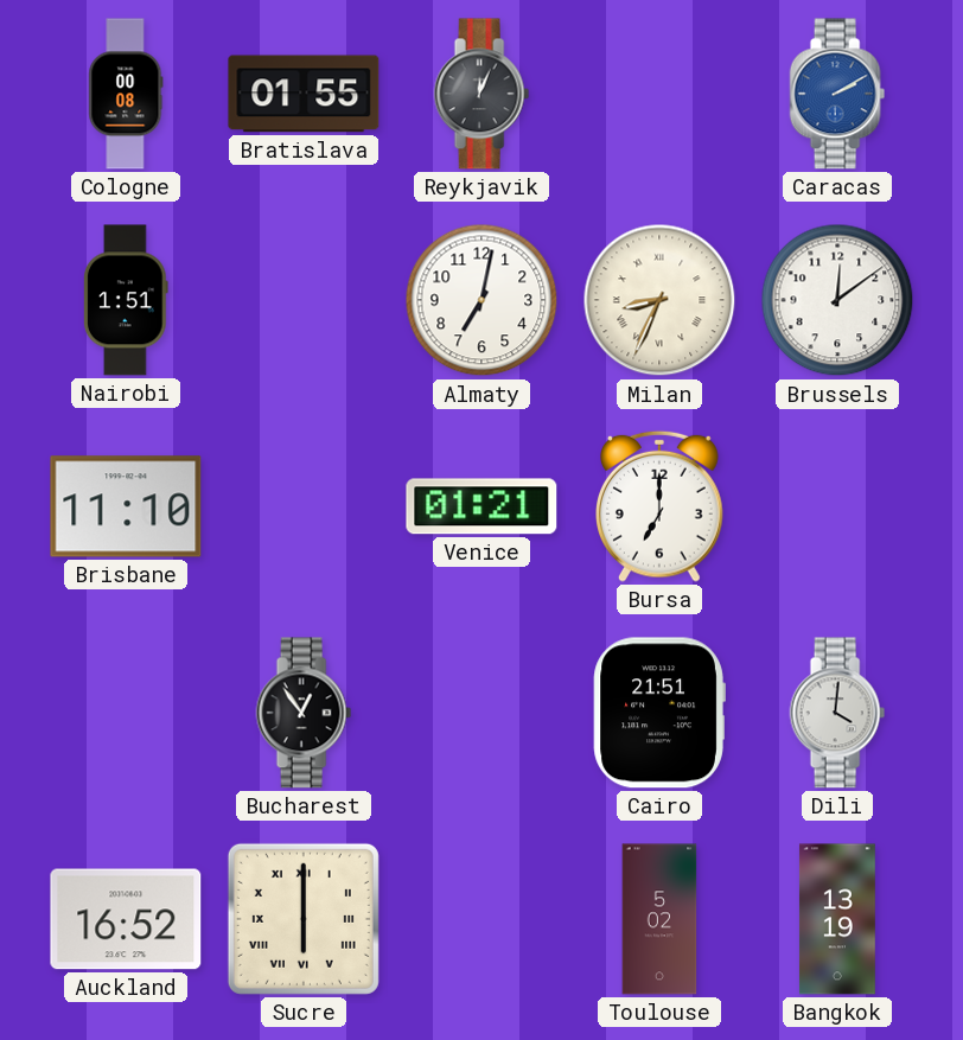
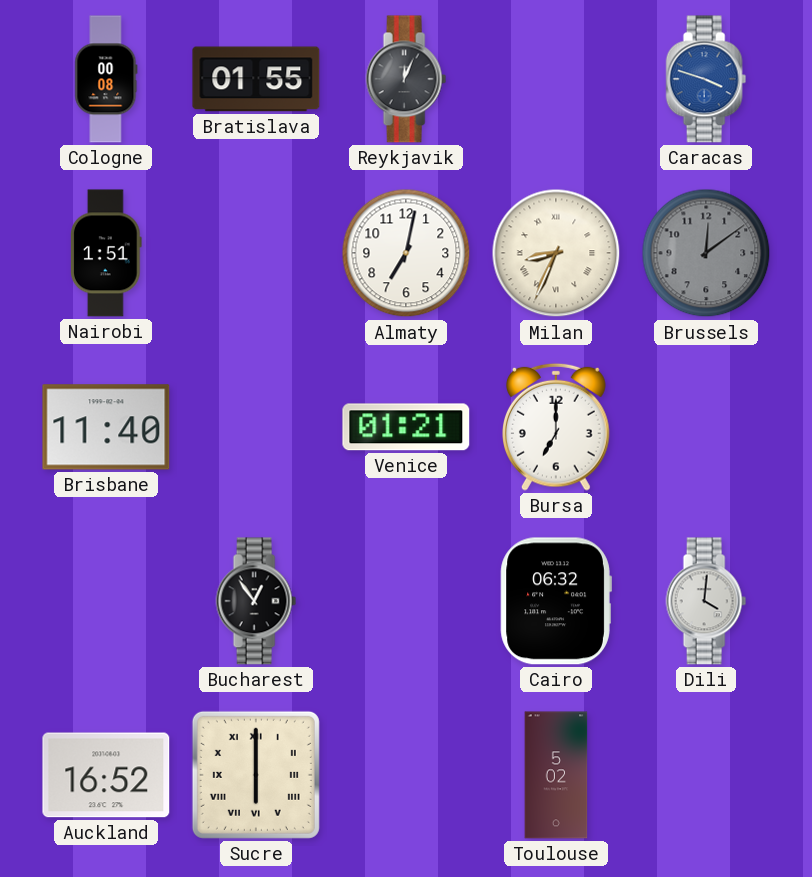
Caracas: 2:10 -> 3:48 (706, 79)
Brussels dial: white -> grey (706, 253)
Brisbane: 11:10 -> 11:40 (106, 427)
Cairo: 21:51 -> 06:32 (556, 601)
Bangkok: 13:19 -> none (837, 919)
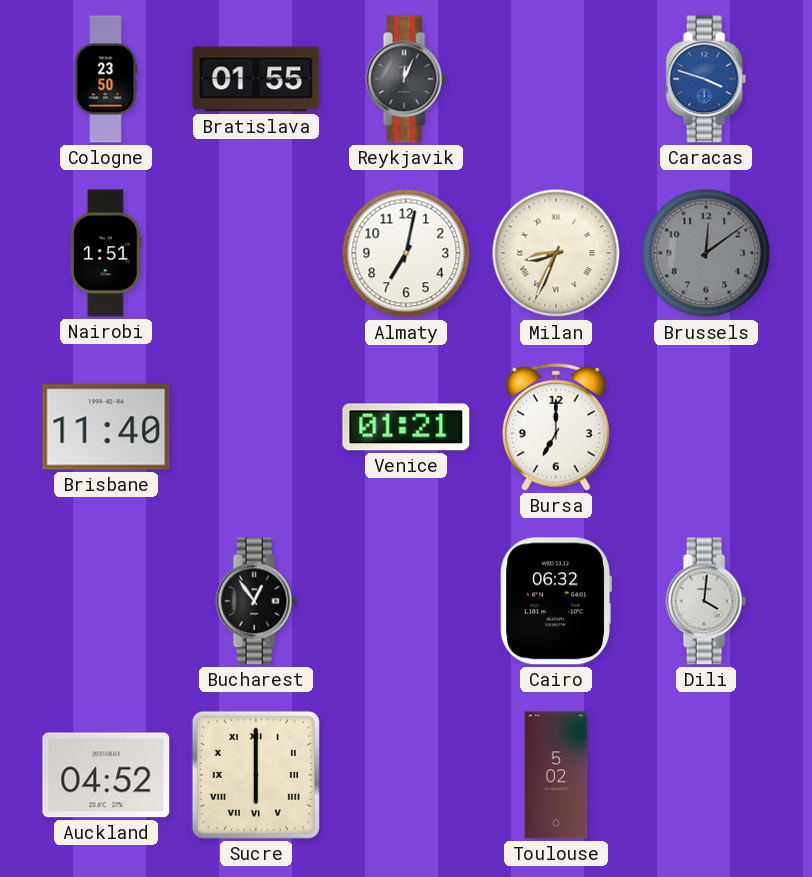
Cologne: 00:08 -> 23:50 (106, 79)
Auckland: 16:52 -> 04:52 (106, 775)
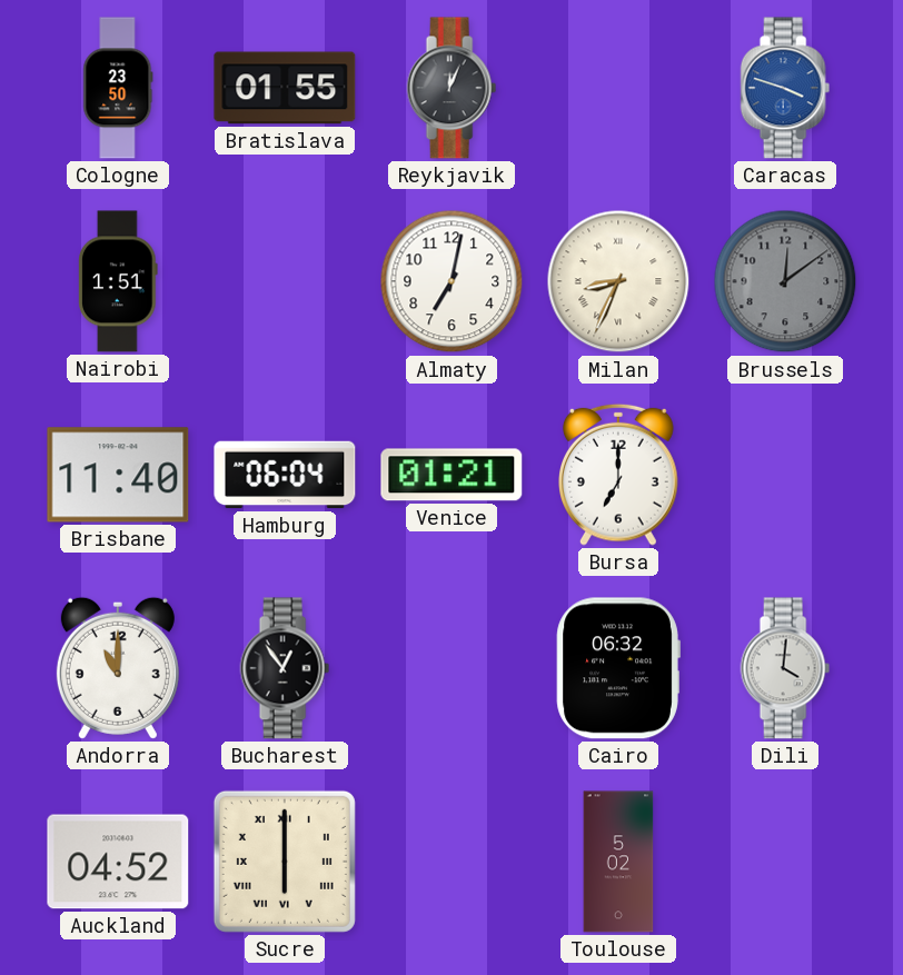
Hamburg: none -> 06:04 (285, 475)
Andorra: none -> 11:00 (118, 668)
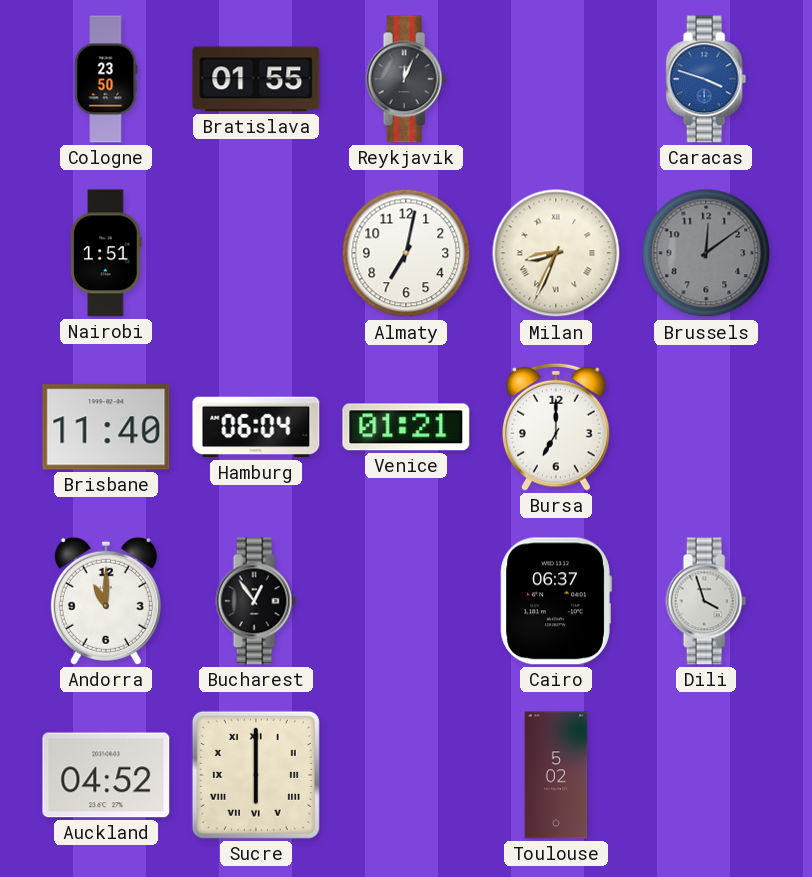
Cairo: 06:32 -> 06:37 (556, 601)
Dili: 4:01 -> 3:57 (706, 601)
